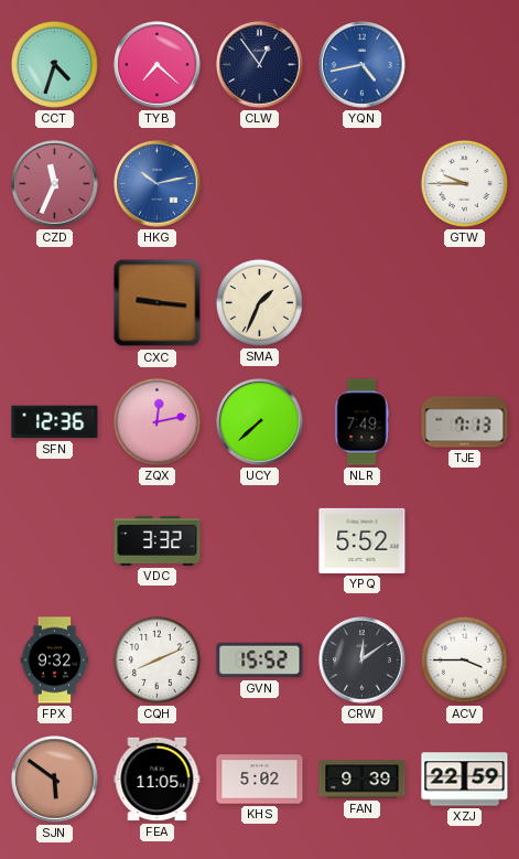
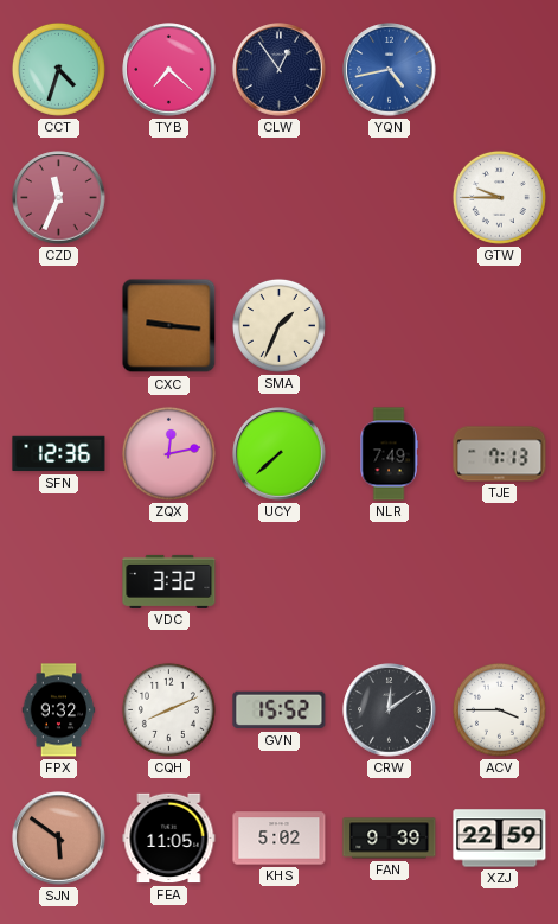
HKG: 10:13 -> none (158, 184)
YPQ: 5:52 -> none (363, 540)
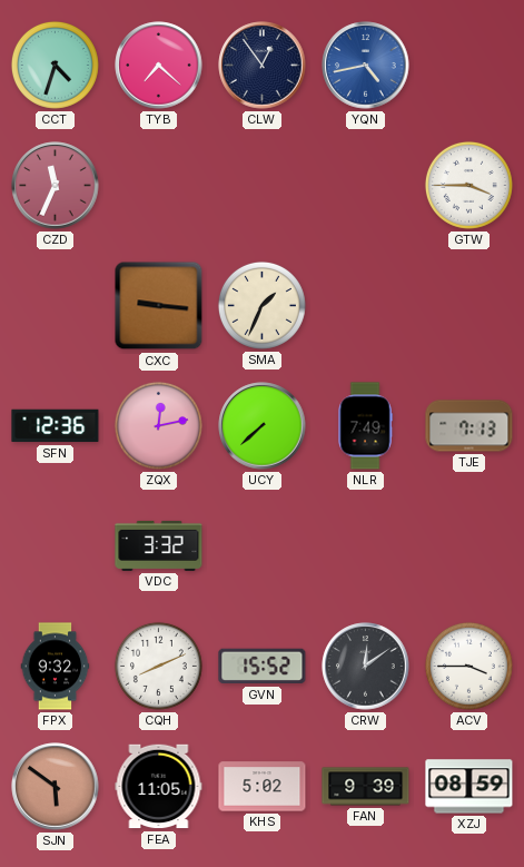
GTW: 9:45 -> 3:45 (468, 185)
XZJ: 22:59 -> 08:59 (469, 787)
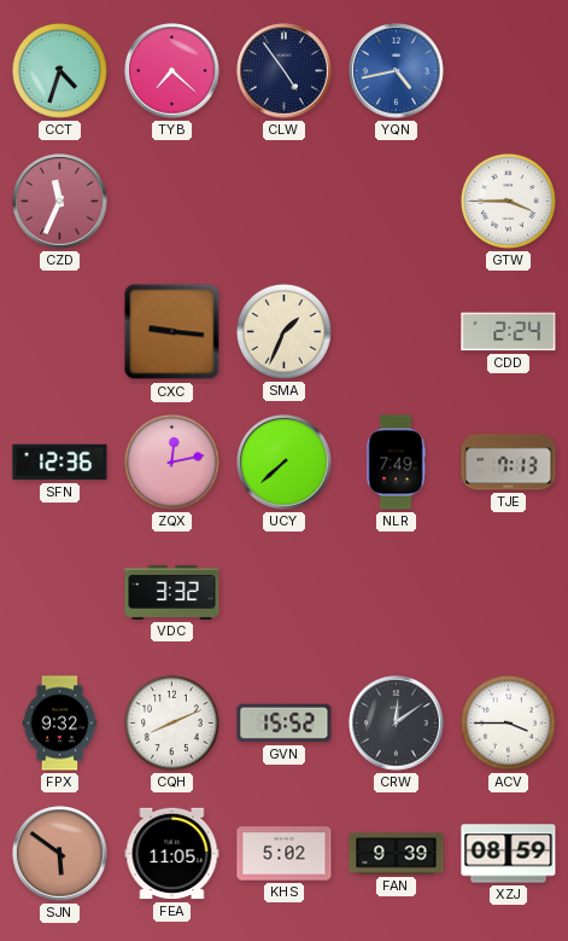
CLW: 12:54 -> 4:54 (285, 71)
CDD: none -> 2:24 (509, 332)
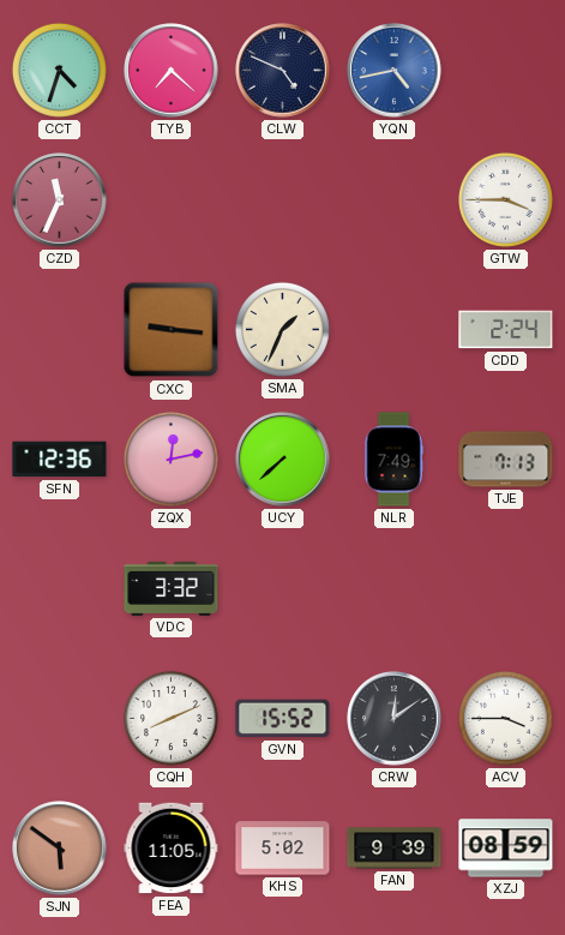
CLW: 4:54 -> 4:49 (283, 71)
FPX: 9:32 -> none (60, 724)
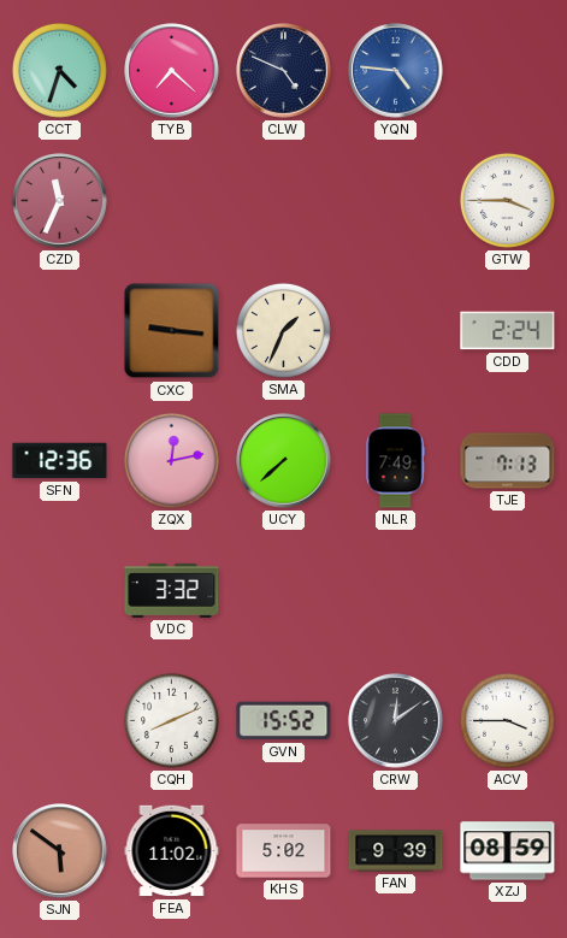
YQN: 4:43 -> 4:46 (396, 71)
FEA: 11:05 -> 11:02 (172, 851)
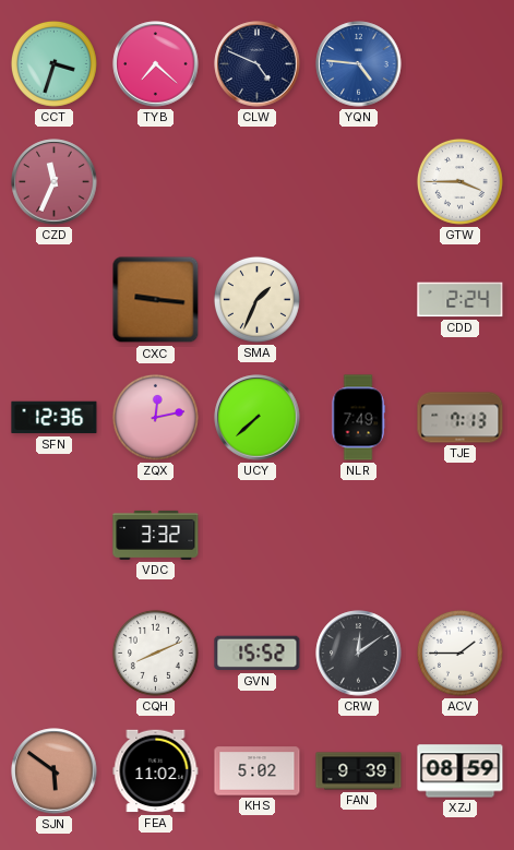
CCT: 4:33 -> 3:33 (53, 63)
ACV: 3:45 -> 1:45 (459, 653)
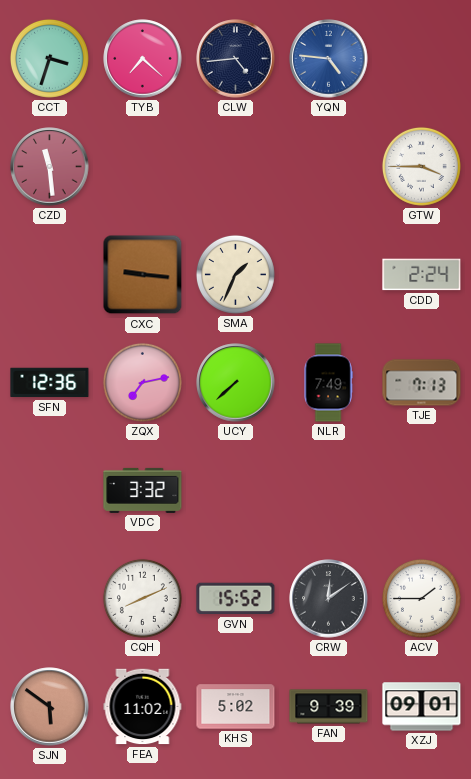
CLW: 4:49 -> 4:44 (236, 59)
CZD: 11:34 -> 11:29 (50, 167)
ZQX: 12:13 -> 7:13 (142, 382)
XZJ: 08:59 -> 09:01 (422, 707)
